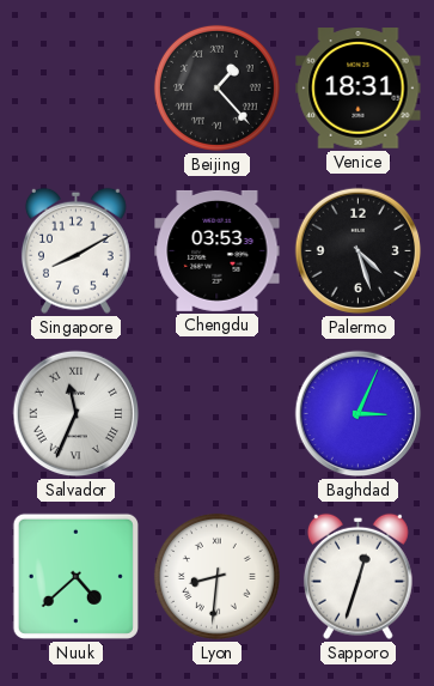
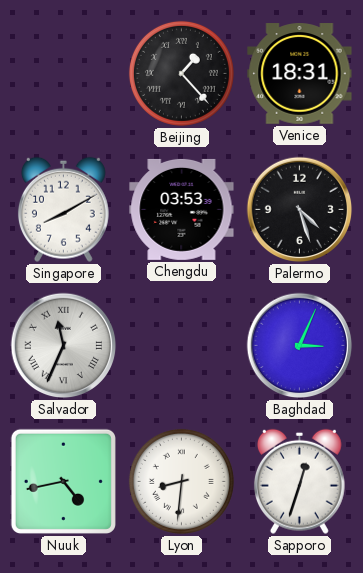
Nuuk: 4:38 -> 4:43 (63, 481)
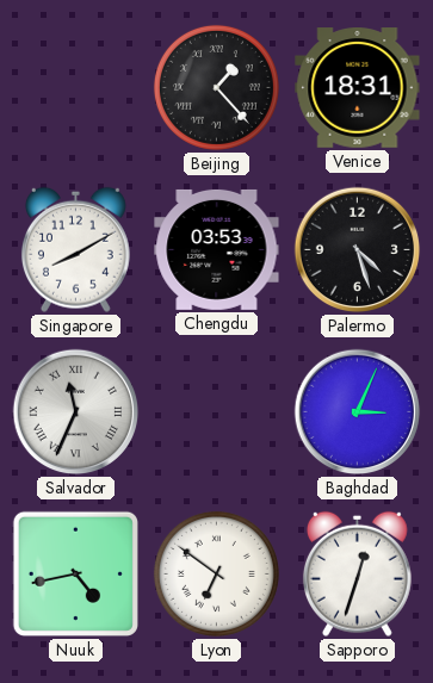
Lyon: 8:31 -> 6:51 (216, 573)
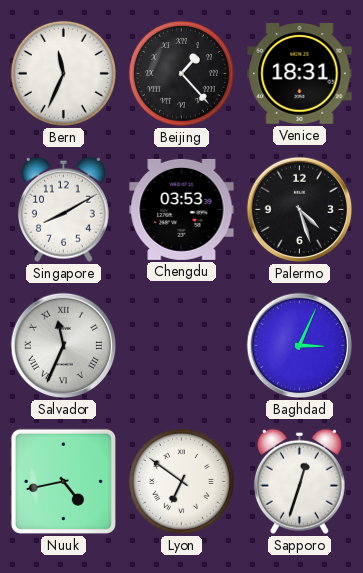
Bern: none -> 11:34 (63, 73)
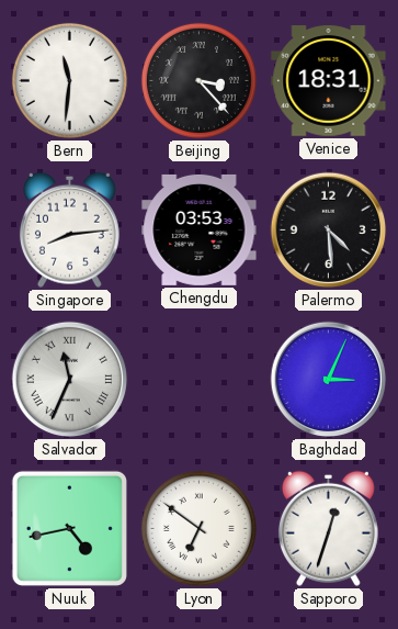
Bern: 11:34 -> 11:31 (69, 80)
Beijing: 1:23 -> 3:23 (198, 80)
Singapore: 8:10 -> 8:14 (69, 229)
Palermo: 4:27 -> 4:29 (329, 231)
